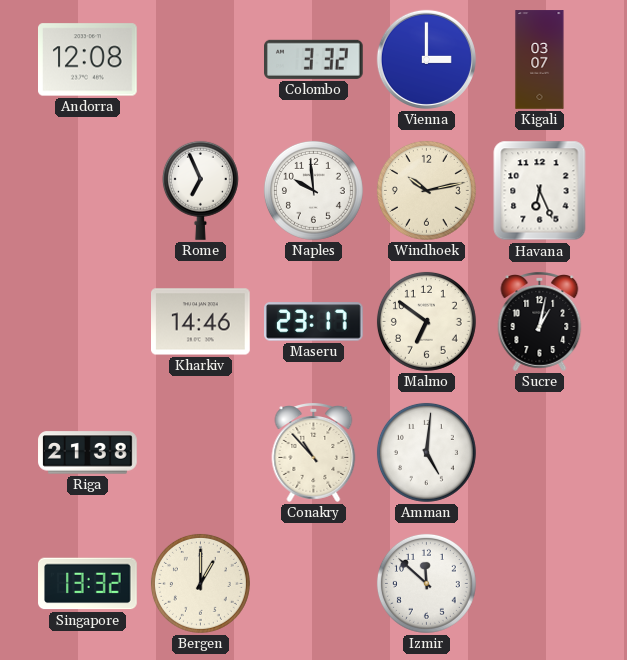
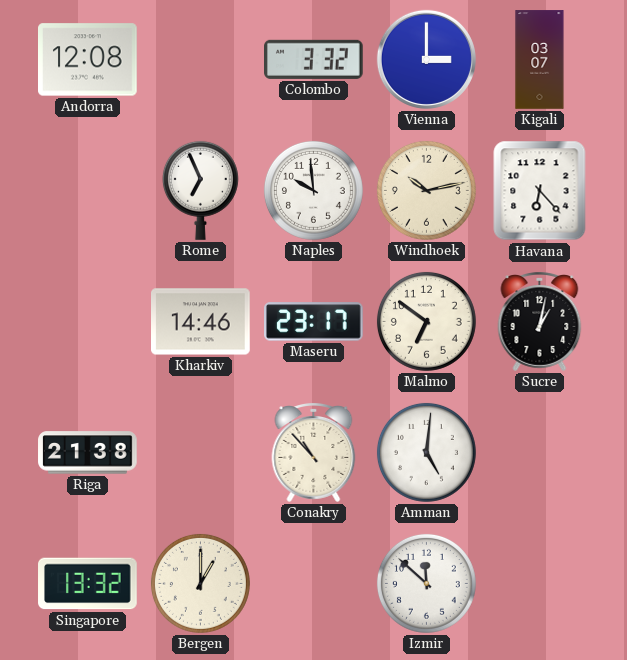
Havana: 6:26 -> 6:23 (540, 191)
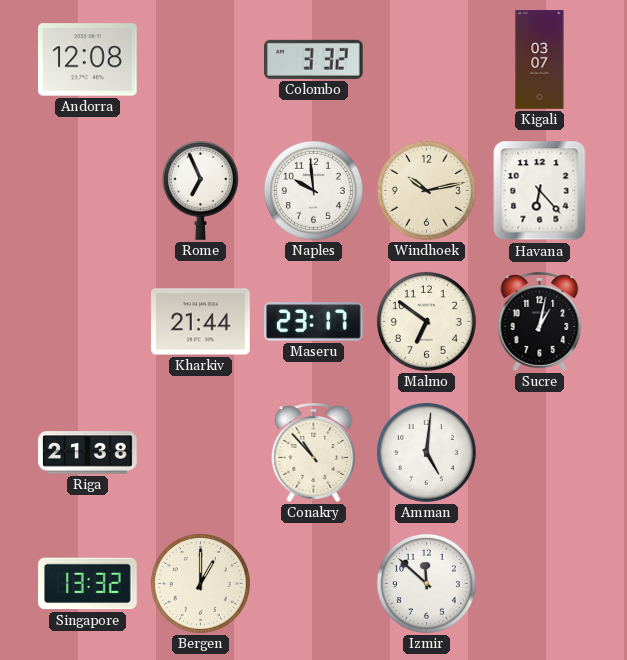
Vienna: 3:00 -> none (426, 59)
Kharkiv: 14:46 -> 21:44 (201, 322)
